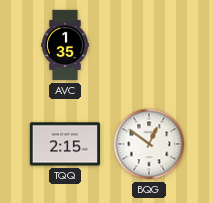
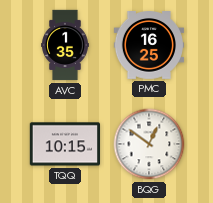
PMC: none -> 16:25 (149, 46)
TQQ: 2:15 -> 10:15 (64, 144)
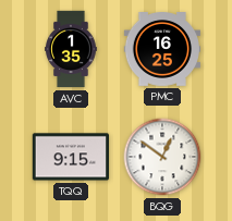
TQQ: 10:15 -> 9:15 (70, 157)
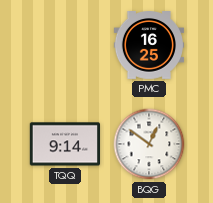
AVC: 1:35 -> none (71, 49)
TQQ: 9:15 -> 9:14 (64, 144)
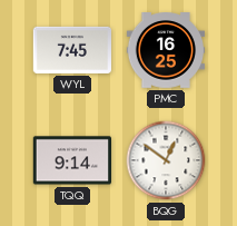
WYL: none -> 7:45 (71, 50)
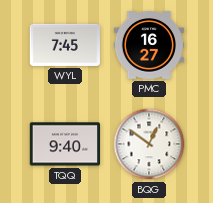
PMC: 16:25 -> 16:27 (149, 46)
TQQ: 9:14 -> 9:40 (64, 144)
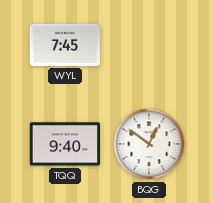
PMC: 16:27 -> none (149, 46)
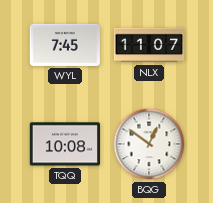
NLX: none -> 11:07 (149, 45)
TQQ: 9:40 -> 10:08 (64, 144)
